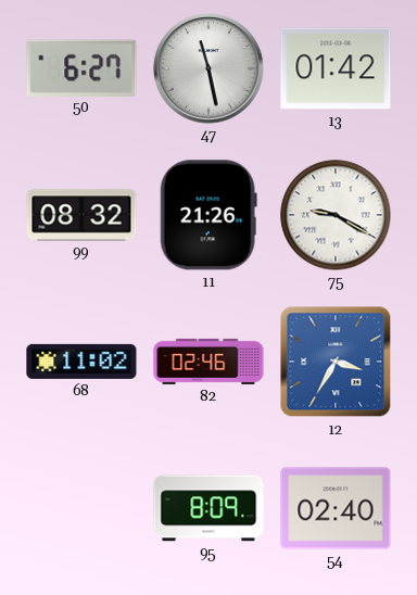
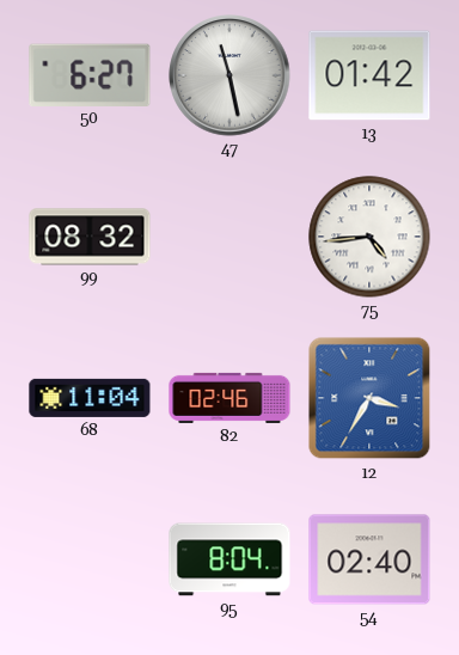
11: 21:26 -> none (208, 215)
75: 9:20 -> 4:44 (369, 237)
68: 11:02 -> 11:04 (90, 398)
95: 8:09 -> 8:04 (229, 559)
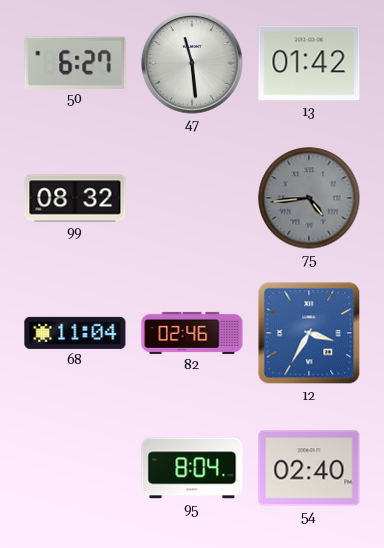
47: 11:28 -> 11:29 (192, 63)
75 dial: white -> grey (309, 198)
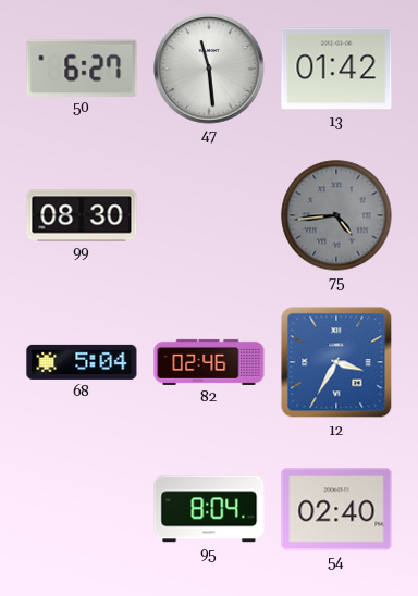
99: 08:32 -> 08:30 (82, 215)
68: 11:04 -> 5:04 (82, 362)
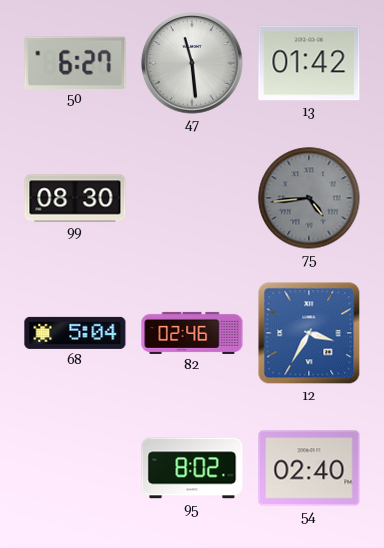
95: 8:04 -> 8:02 (192, 468)
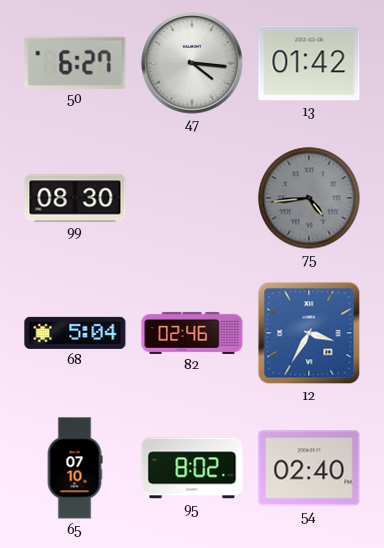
47: 11:29 -> 4:16 (192, 63)
65: none -> 07:10 (75, 468)
